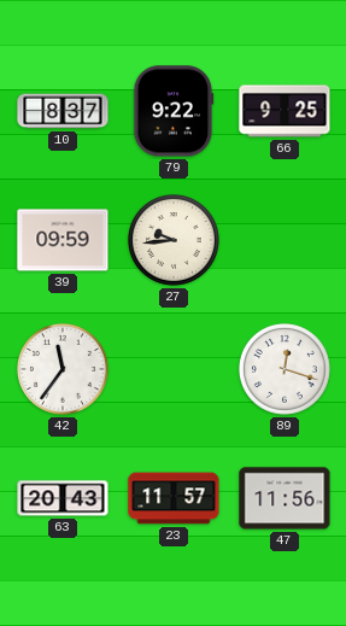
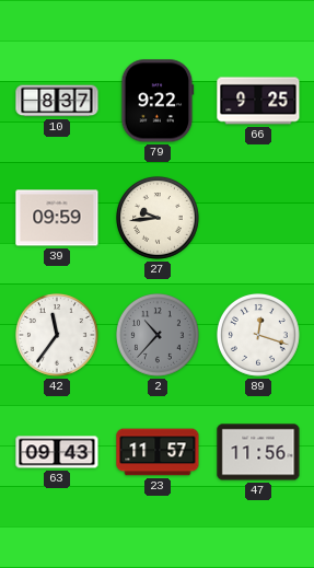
2: none -> 10:37 (159, 336)
63: 20:43 -> 09:43 (57, 452)
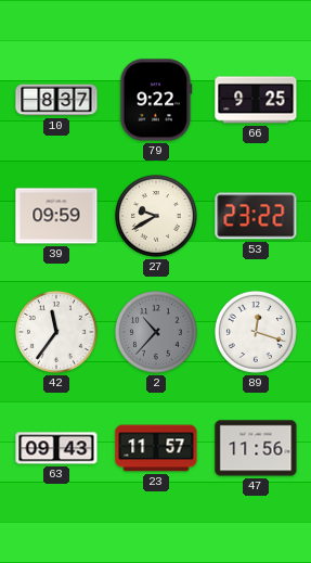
27: 9:44 -> 9:40 (157, 217)
53: none -> 23:22 (256, 216)
